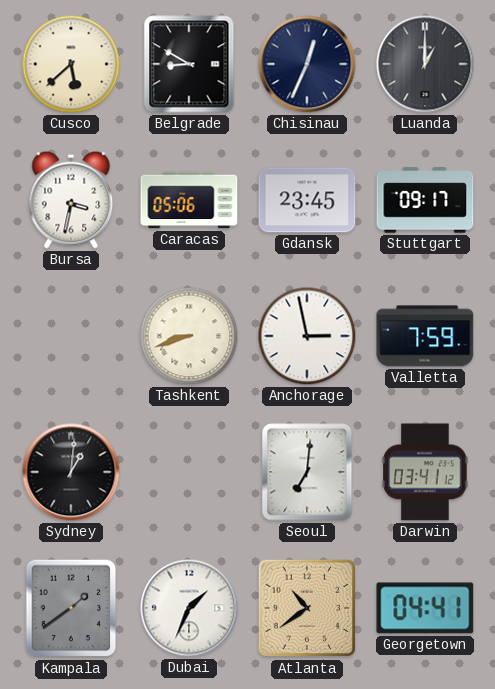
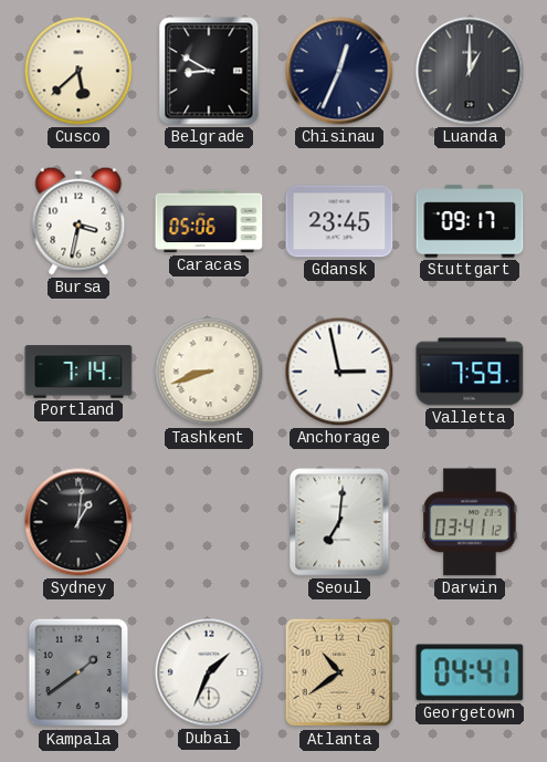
Portland: none -> 7:14 (78, 372)
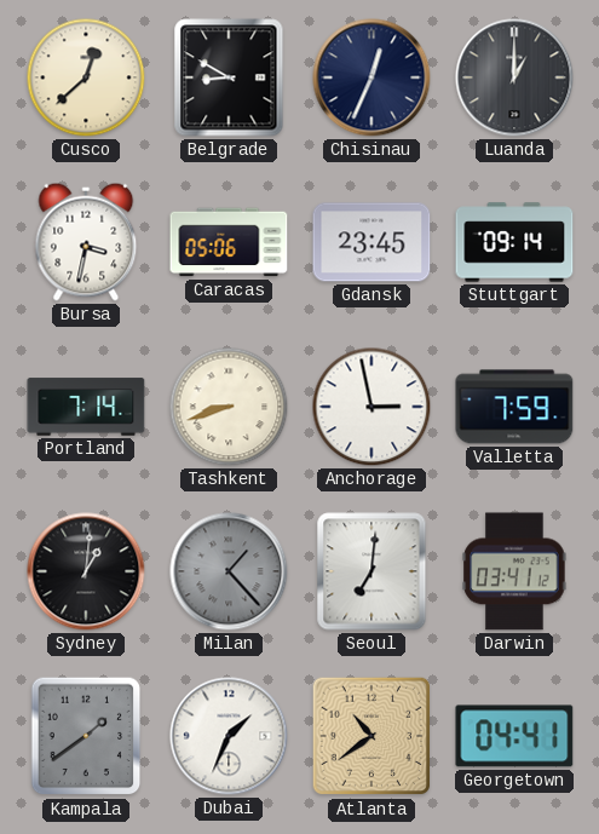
Cusco: 5:38 -> 12:38 (86, 77)
Stuttgart: 09:17 -> 09:14 (514, 242)
Milan: none -> 1:23 (229, 571)
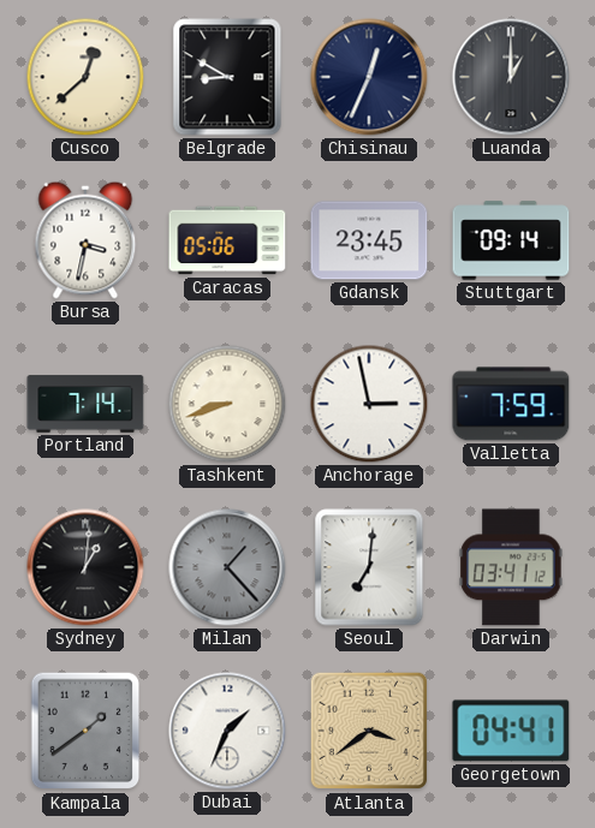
Atlanta: 10:39 -> 3:39 (369, 731)
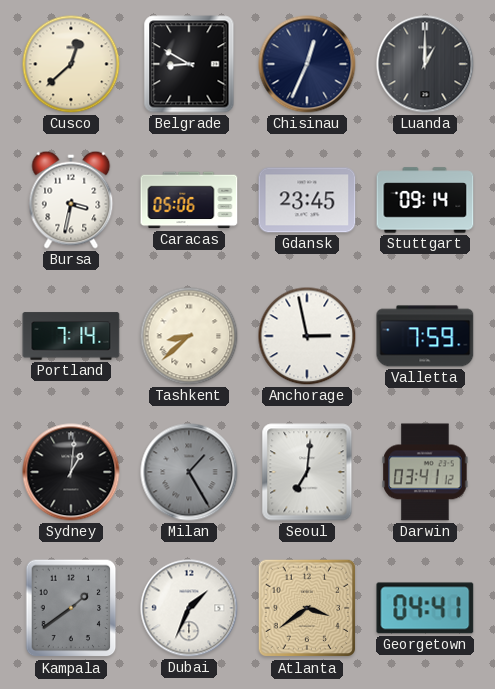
Tashkent: 8:42 -> 8:38 (189, 336)
Milan: 1:23 -> 1:25 (189, 472)
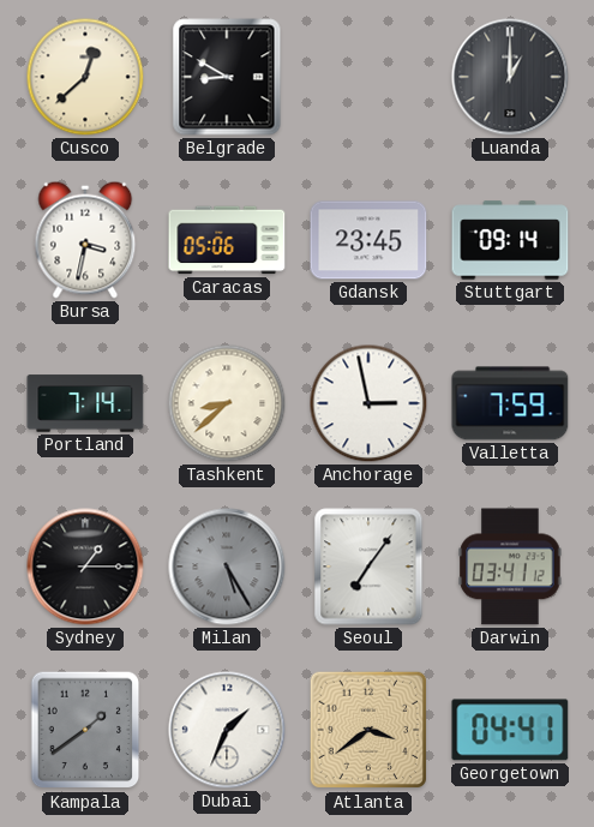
Chisinau: 12:34 -> none (307, 64)
Sydney: 1:01 -> 1:15 (85, 567)
Milan: 1:25 -> 5:25 (227, 567)
Seoul: 7:01 -> 7:06 (368, 567)
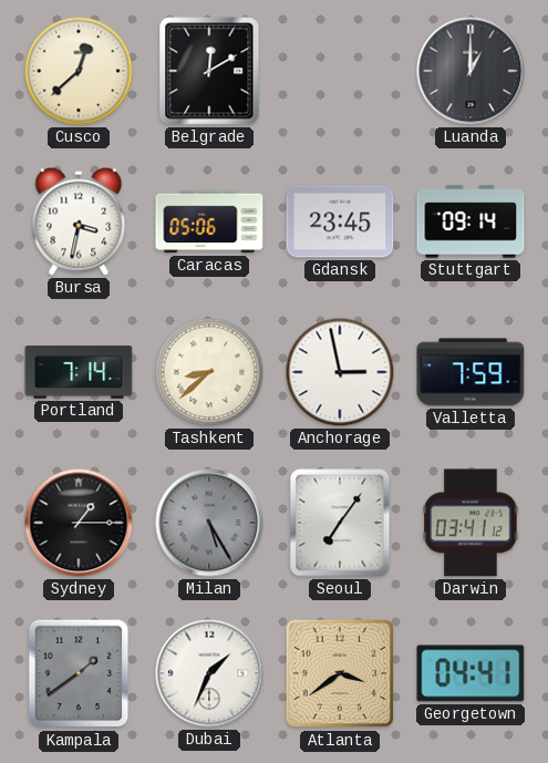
Belgrade: 8:50 -> 12:10 (209, 71)
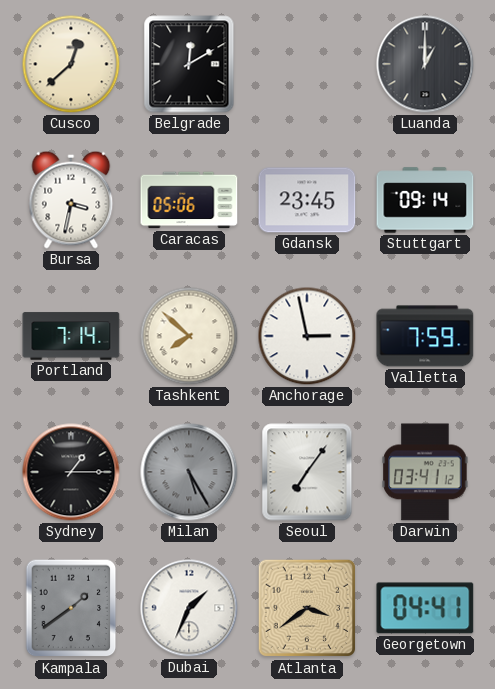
Tashkent: 8:38 -> 7:52 (189, 336)
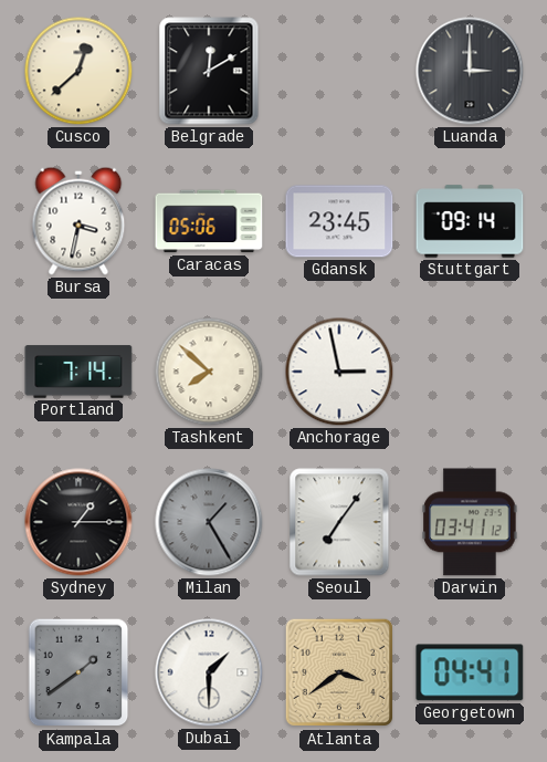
Luanda: 1:00 -> 3:00 (470, 71)
Valletta: 7:59 -> none (425, 336)
Milan: 5:25 -> 1:25 (209, 522)
Dubai: 1:34 -> 1:30 (209, 672)
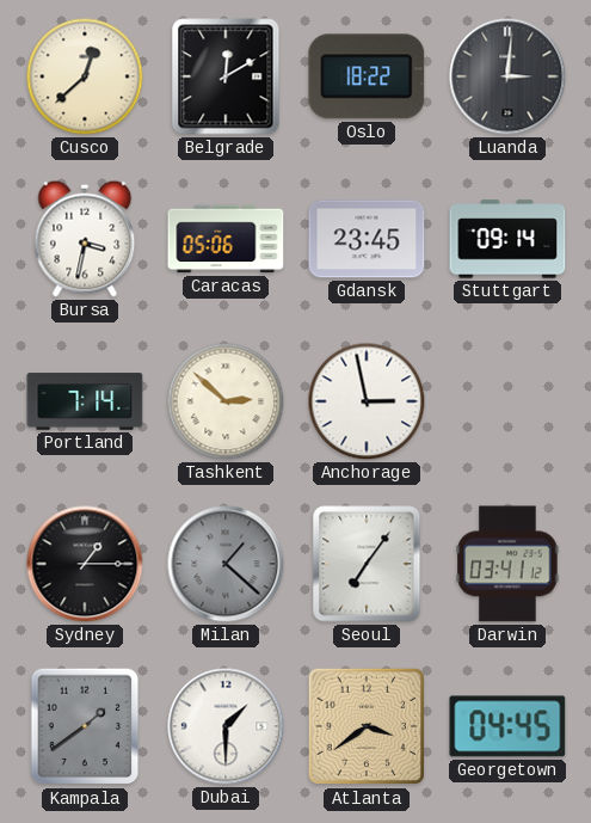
Oslo: none -> 18:22 (367, 76)
Luanda: 3:00 -> 3:01 (507, 76)
Tashkent: 7:52 -> 2:52 (226, 401)
Milan: 1:25 -> 1:22 (226, 564)
Georgetown: 04:41 -> 04:45 (507, 726)
